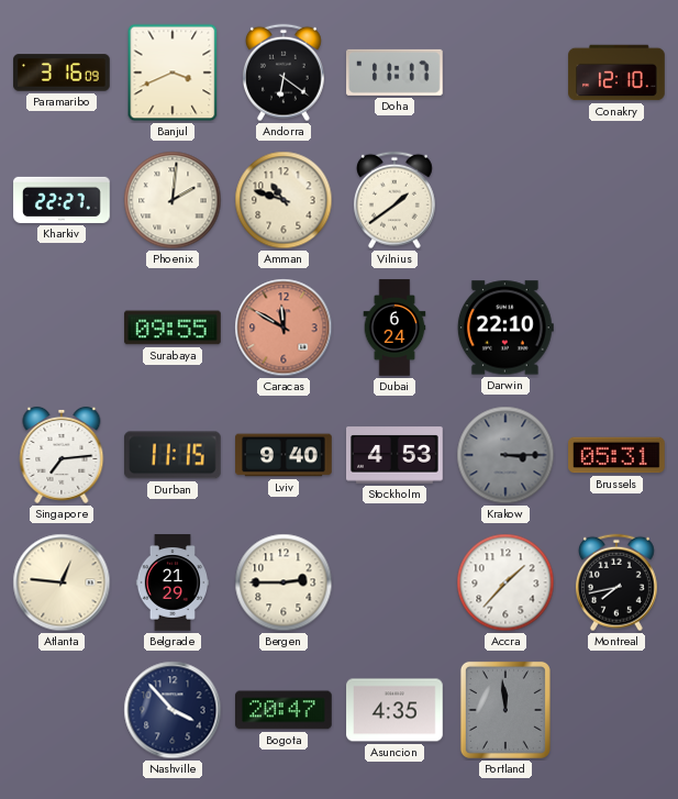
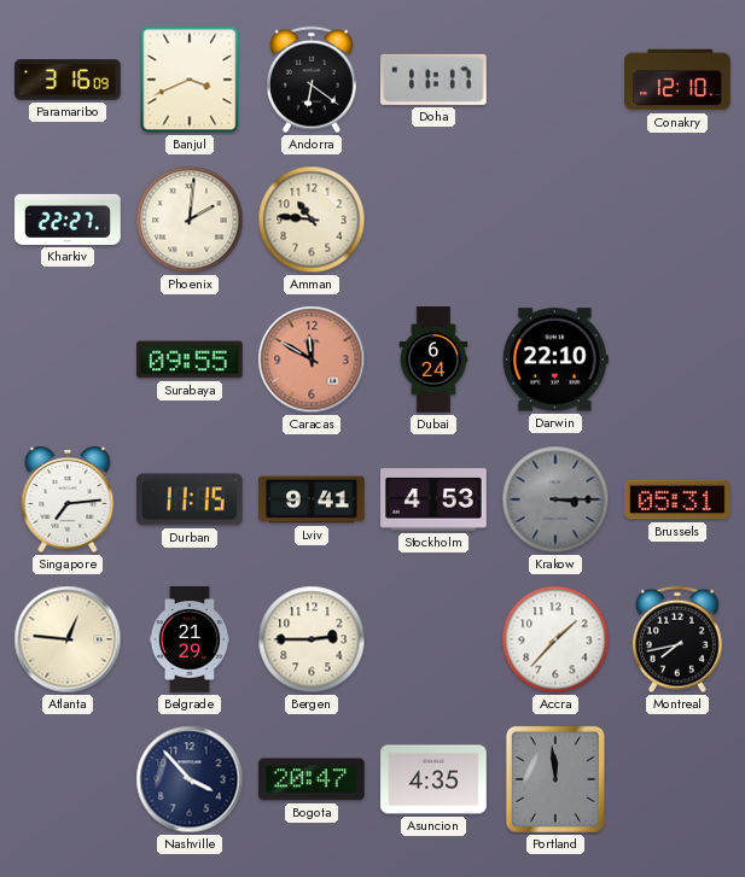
Amman: 10:48 -> 10:46 (312, 220)
Vilnius: 1:39 -> none (394, 200)
Lviv: 9:40 -> 9:41 (312, 499)
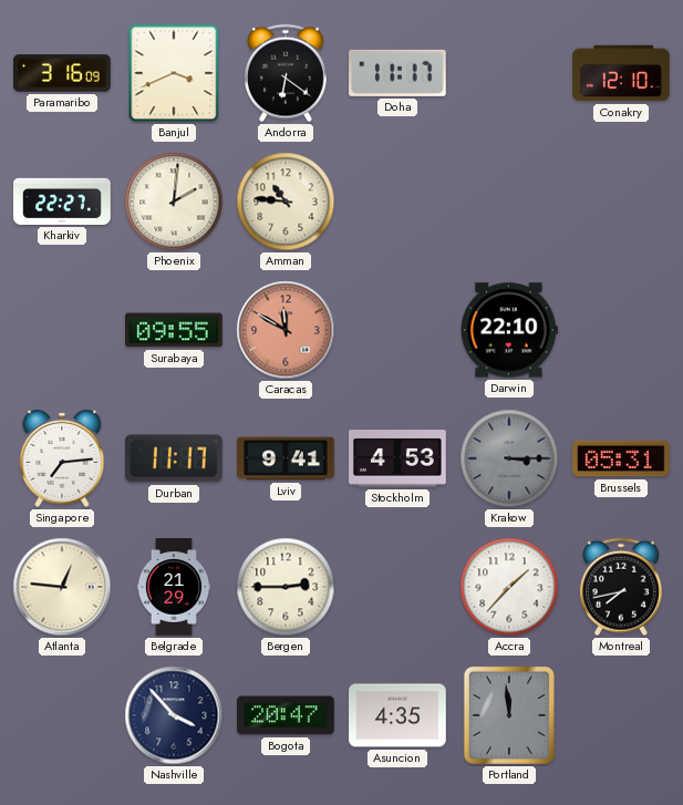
Dubai: 6:24 -> none (433, 359)
Durban: 11:15 -> 11:17 (175, 458)
